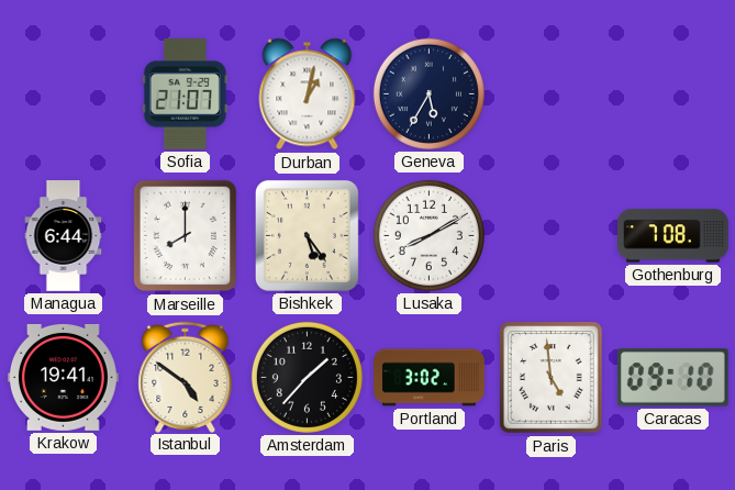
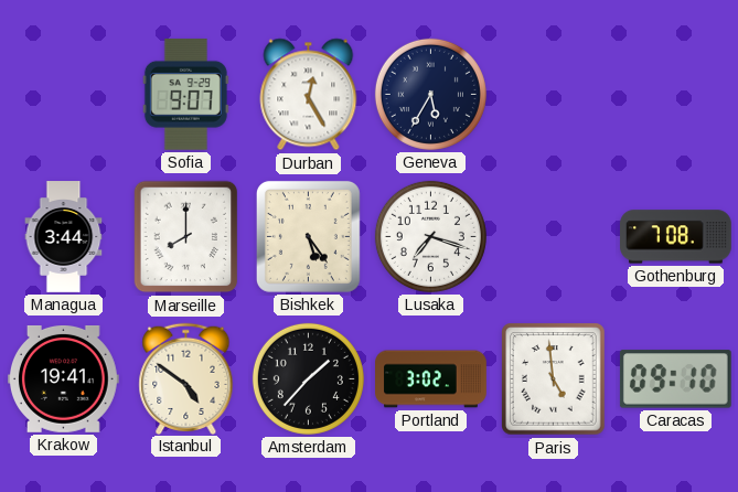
Sofia: 21:07 -> 9:07 (185, 94)
Durban: 1:02 -> 12:25 (309, 95)
Managua: 6:44 -> 3:44 (64, 237)
Lusaka: 8:10 -> 7:18 (430, 236)
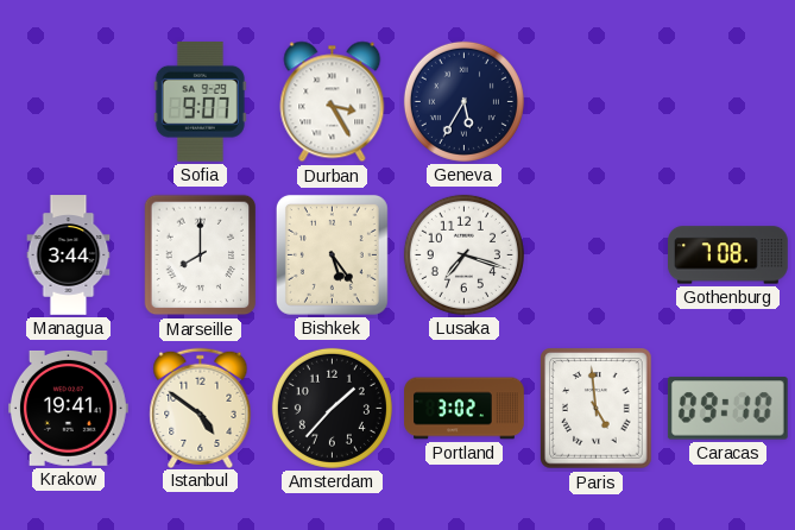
Durban: 12:25 -> 3:25 (333, 102)
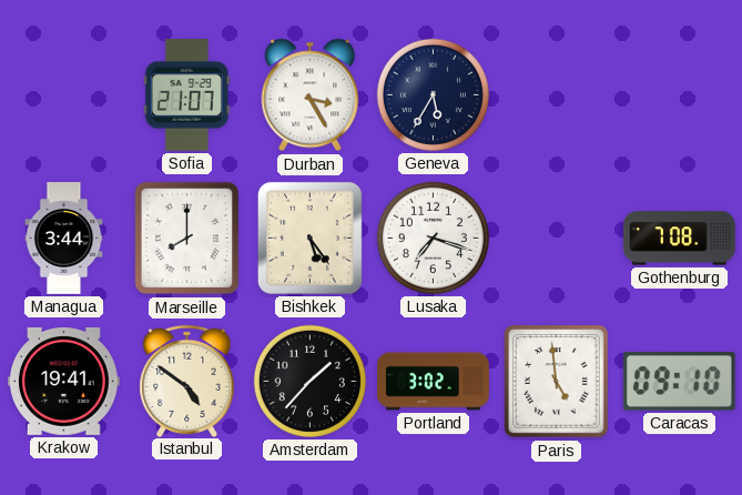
Sofia: 9:07 -> 21:07 (186, 94)
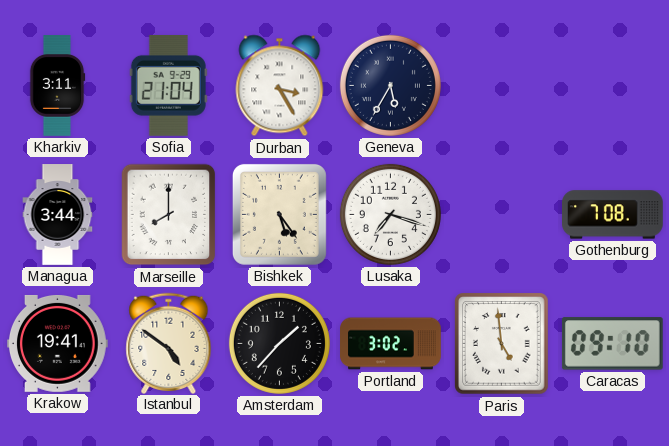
Kharkiv: none -> 3:11 (57, 86)
Sofia: 21:07 -> 21:04 (168, 85)
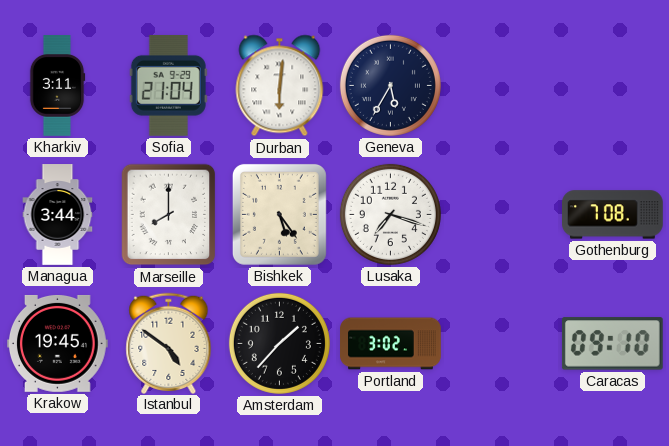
Durban: 3:25 -> 6:01 (280, 86)
Krakow: 19:41 -> 19:45 (58, 343)
Paris: 4:59 -> none (502, 344)
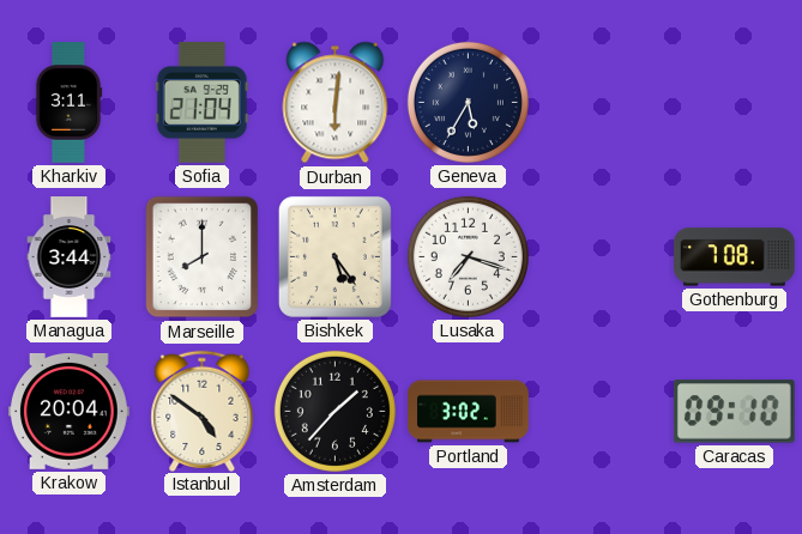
Krakow: 19:45 -> 20:04 (70, 411)
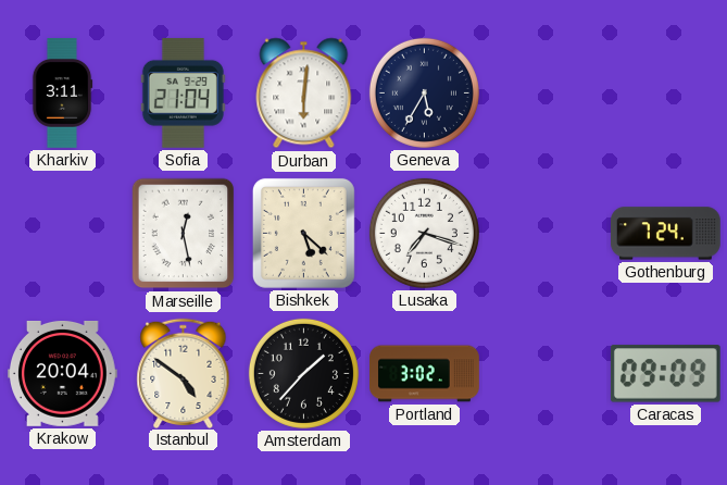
Managua: 3:44 -> none (70, 257)
Marseille: 8:00 -> 12:28 (184, 234)
Bishkek: 5:24 -> 5:22 (303, 233)
Gothenburg: 7:08 -> 7:24 (666, 234)
Caracas: 09:10 -> 09:09 (665, 374)
